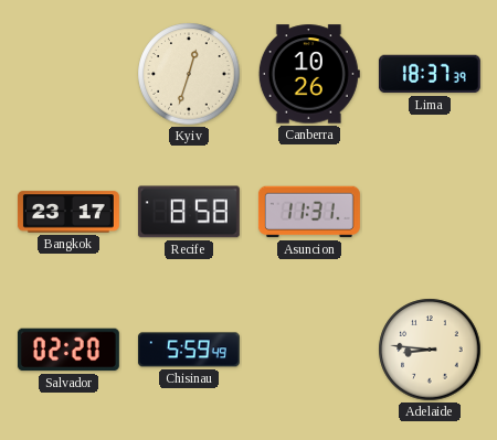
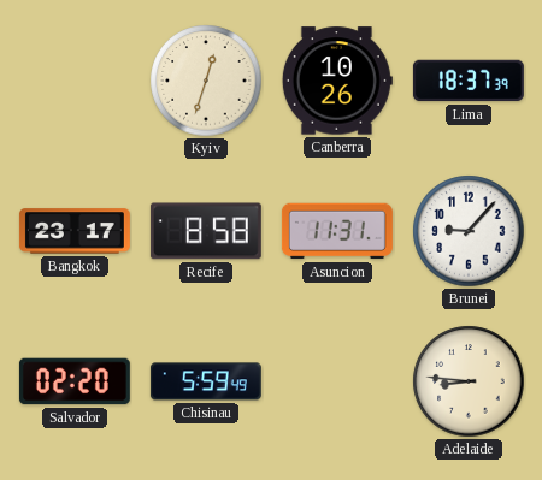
Brunei: none -> 9:07 (469, 231)
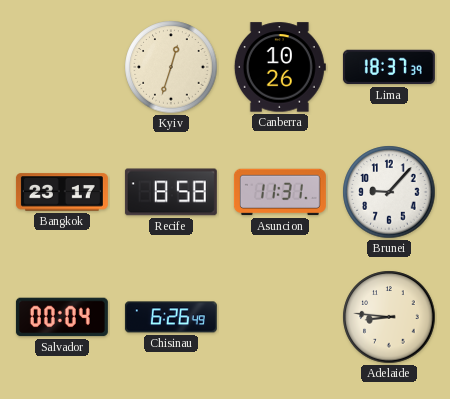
Salvador: 02:20 -> 00:04 (62, 317)
Chisinau: 5:59 -> 6:26 (171, 317)
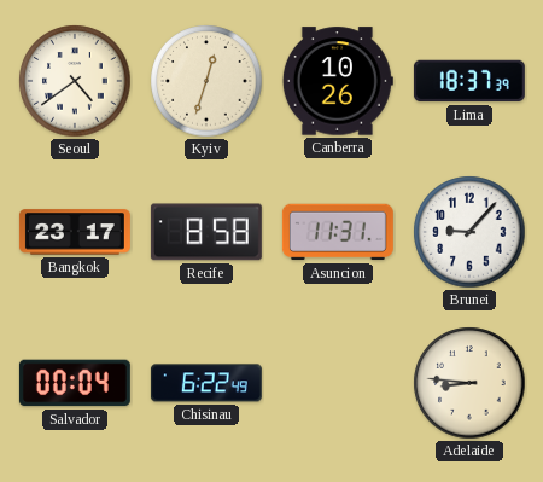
Seoul: none -> 4:39 (75, 81)
Chisinau: 6:26 -> 6:22 (206, 383)
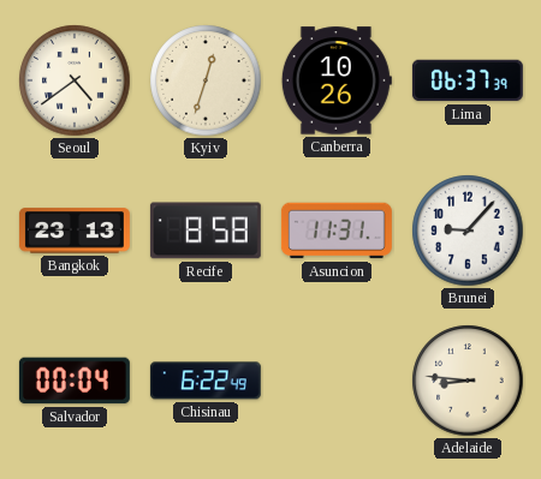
Lima: 18:37 -> 06:37 (468, 80)
Bangkok: 23:17 -> 23:13 (75, 230)
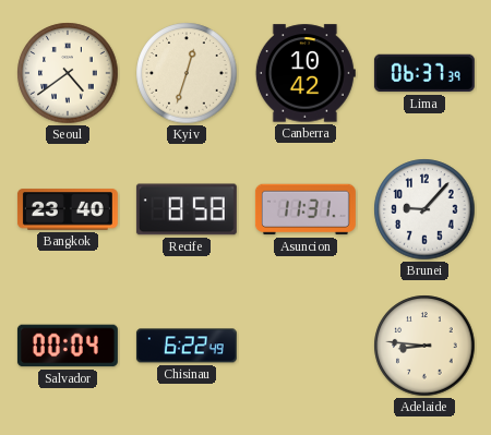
Canberra: 10:26 -> 10:42 (306, 73)
Bangkok: 23:13 -> 23:40 (68, 209)
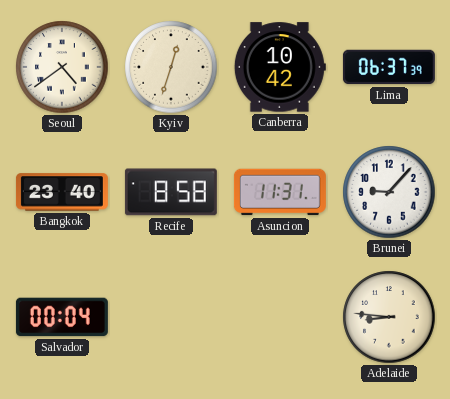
Chisinau: 6:22 -> none (187, 346)
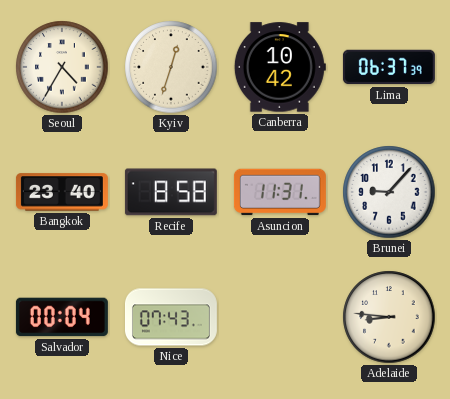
Seoul: 4:39 -> 4:35 (62, 67)
Nice: none -> 07:43 (171, 317)
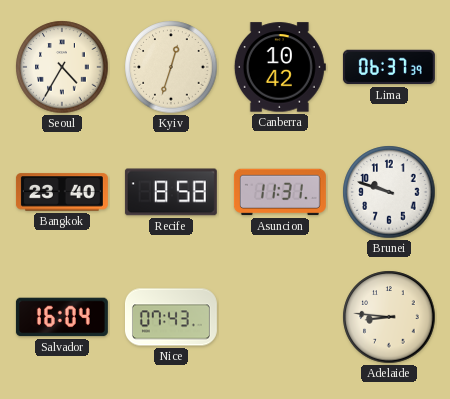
Brunei: 9:07 -> 9:48 (389, 192)
Salvador: 00:04 -> 16:04 (62, 317)
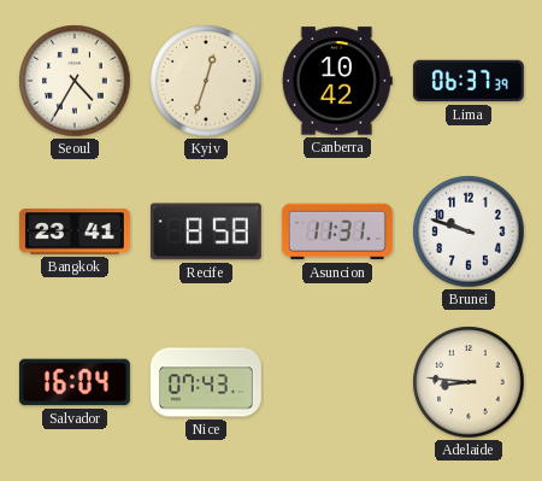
Bangkok: 23:40 -> 23:41 (75, 231)
